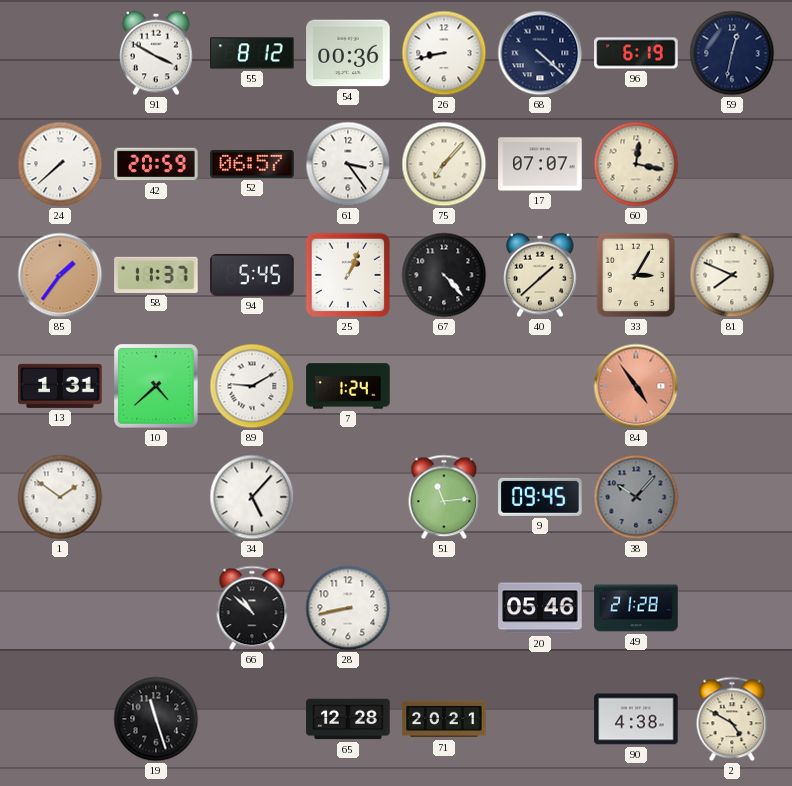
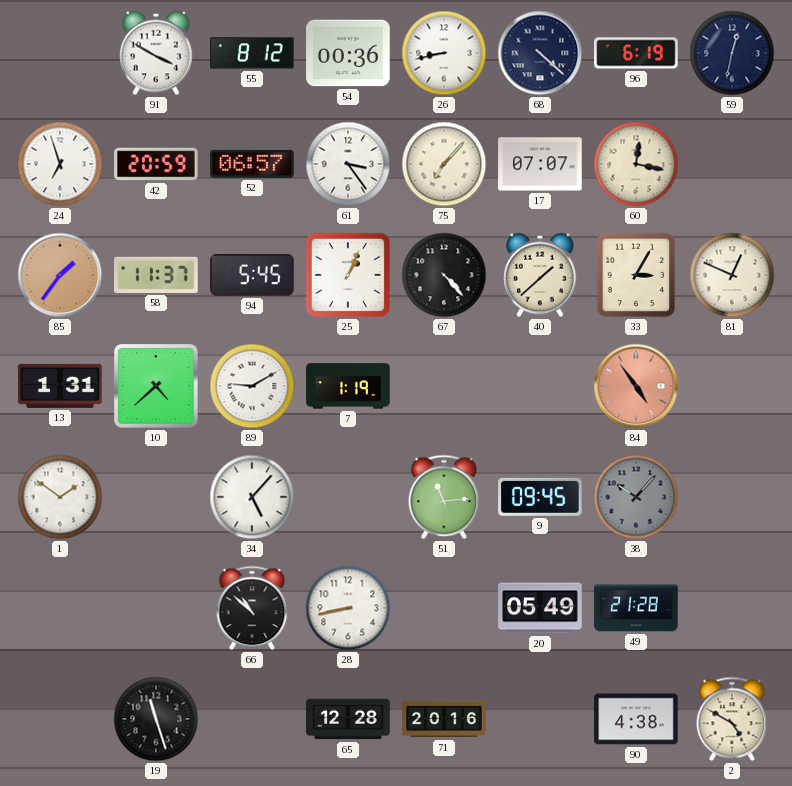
24: 7:38 -> 6:57 (60, 164)
81: 7:49 -> 12:49 (732, 275)
7: 1:24 -> 1:19 (348, 386)
20: 05:46 -> 05:49 (540, 608)
71: 20:21 -> 20:16 (444, 719)
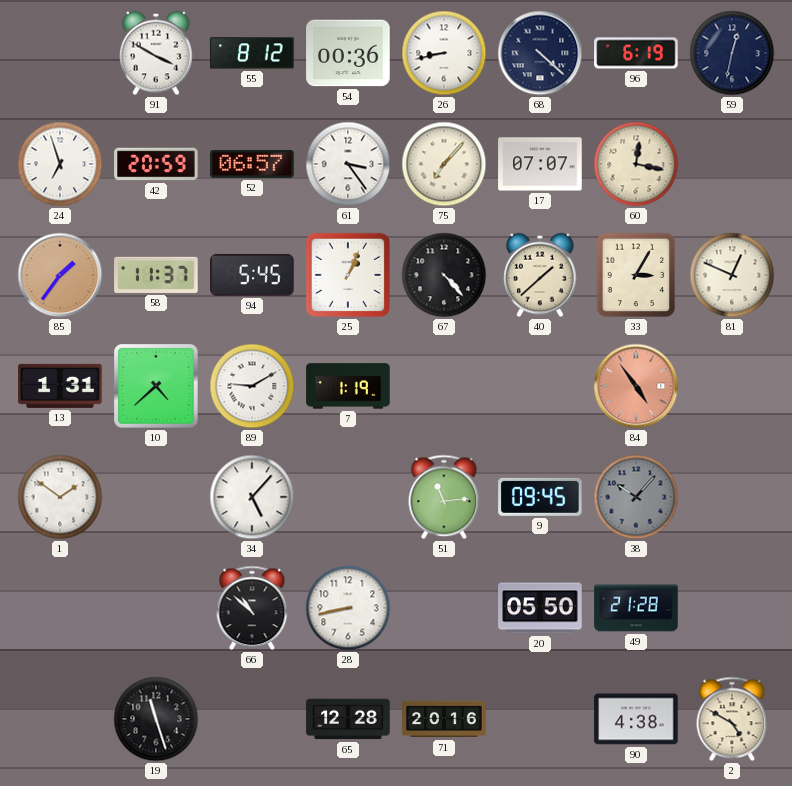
20: 05:49 -> 05:50 (540, 608)
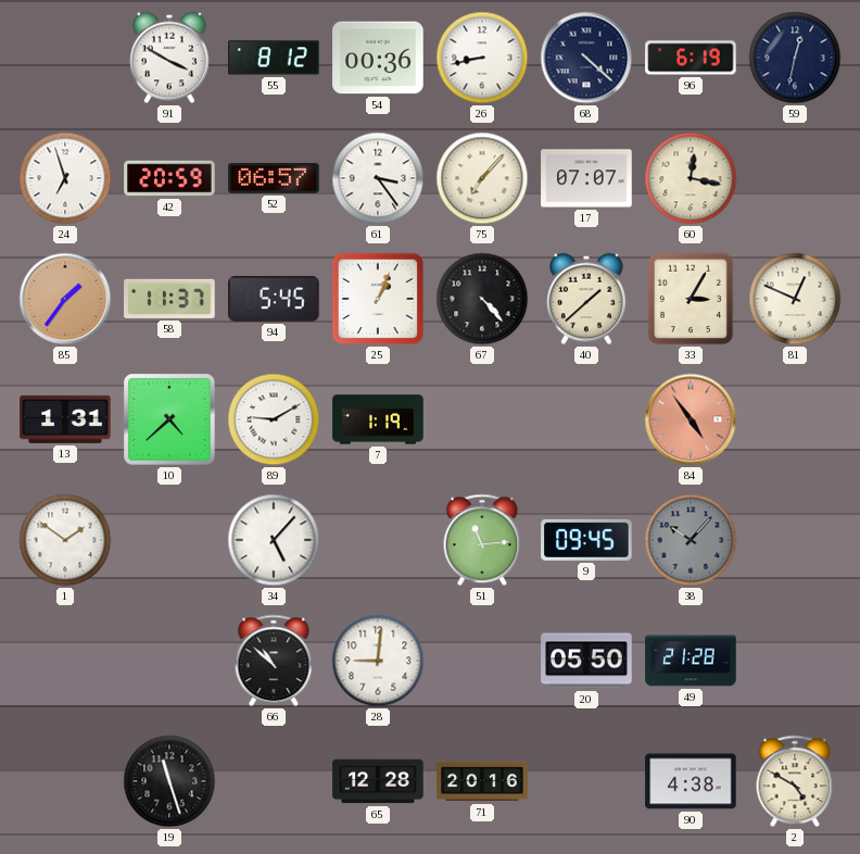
28: 8:43 -> 9:01 (378, 661)
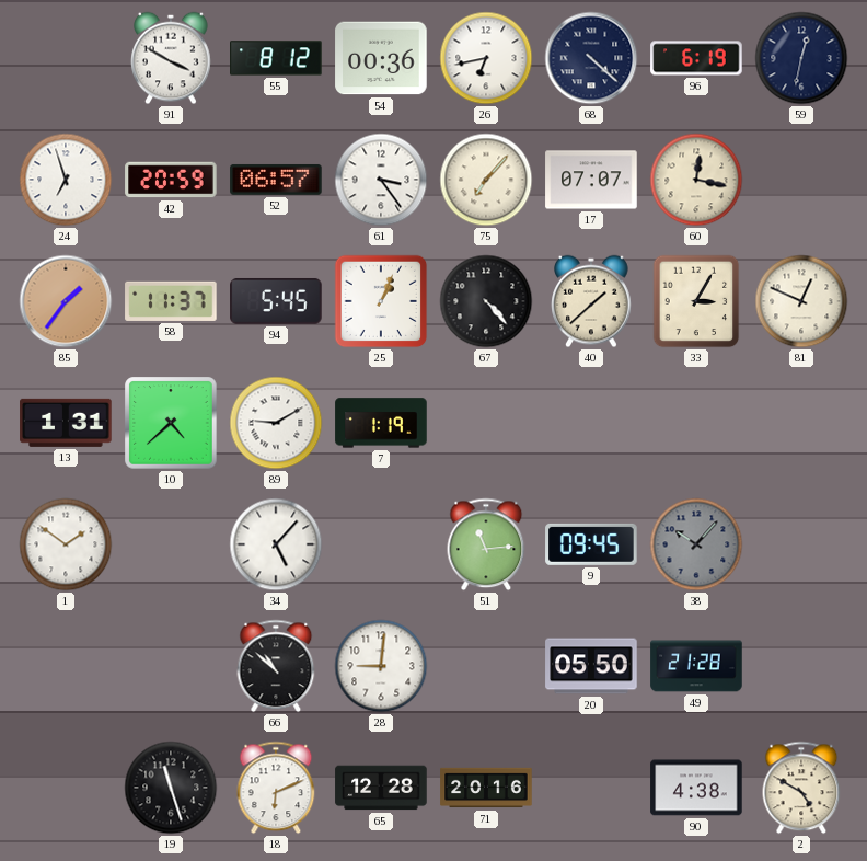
26: 8:43 -> 6:43 (486, 58)
84: 4:54 -> none (691, 419)
18: none -> 6:11 (276, 788)
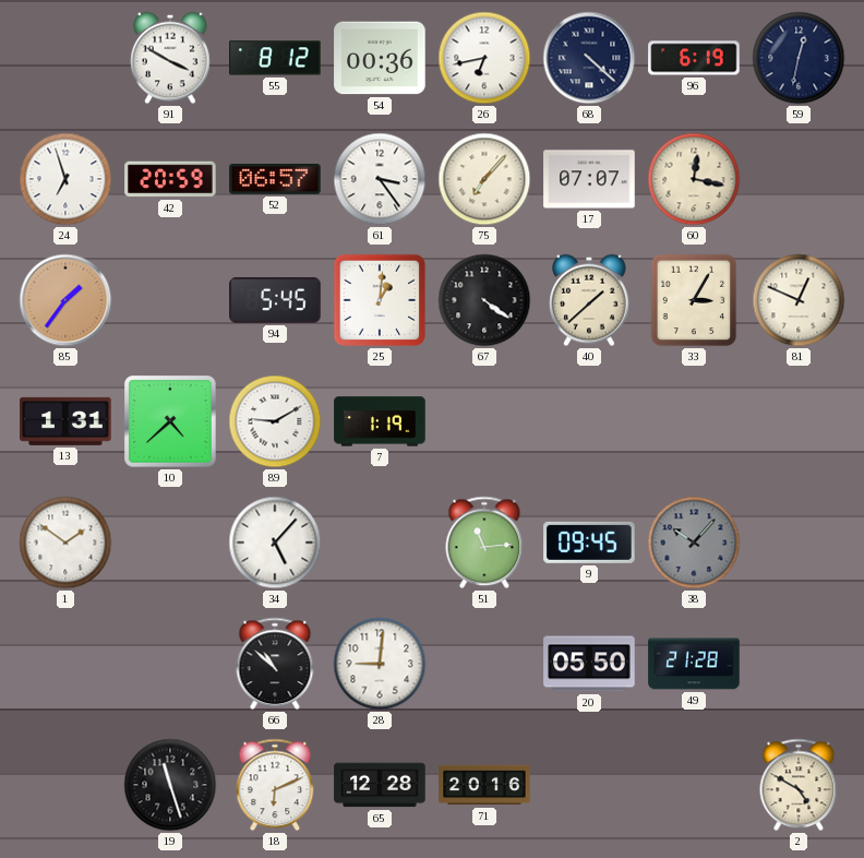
58: 11:37 -> none (171, 301)
25: 1:04 -> 1:01 (380, 300)
67: 4:23 -> 4:21 (484, 300)
90: 4:38 -> none (696, 788)
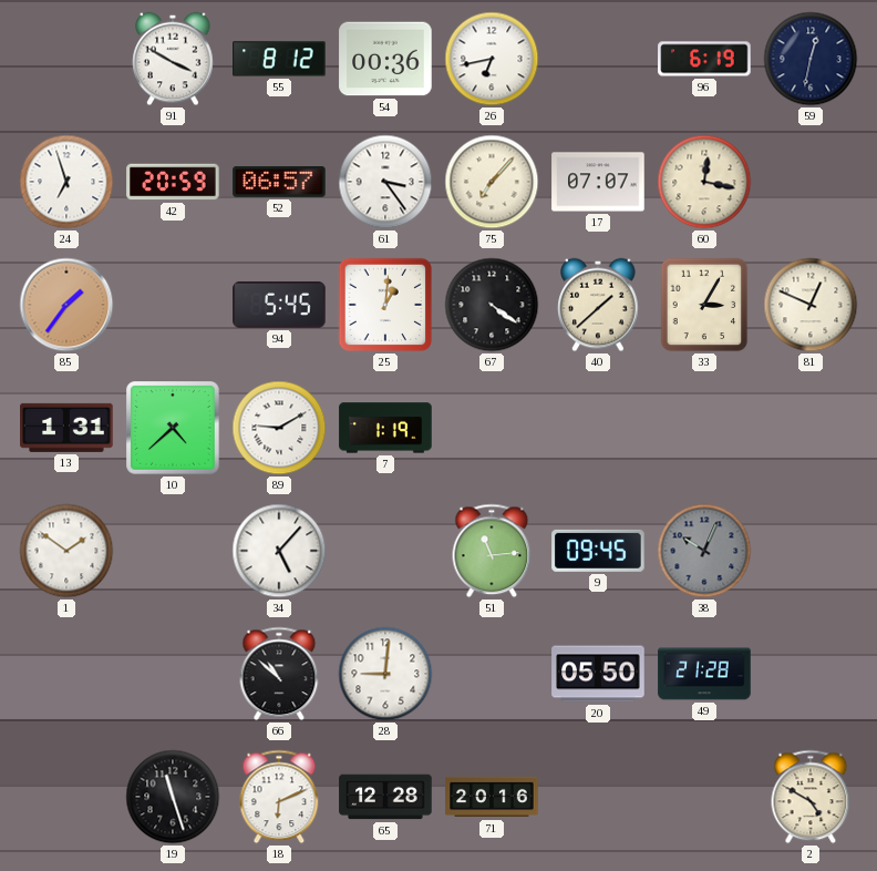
68: 4:22 -> none (589, 58)
38: 10:07 -> 10:04 (704, 551)
